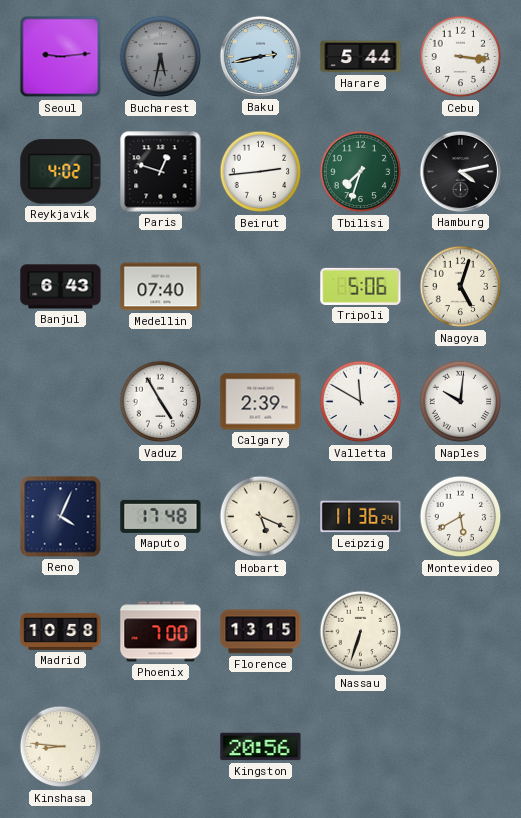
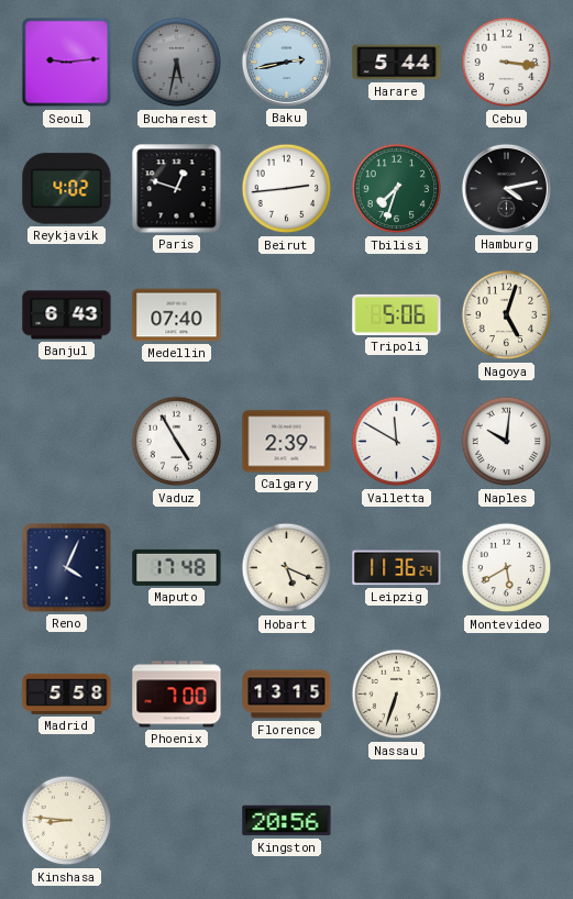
Madrid: 10:58 -> 5:58 (67, 693)
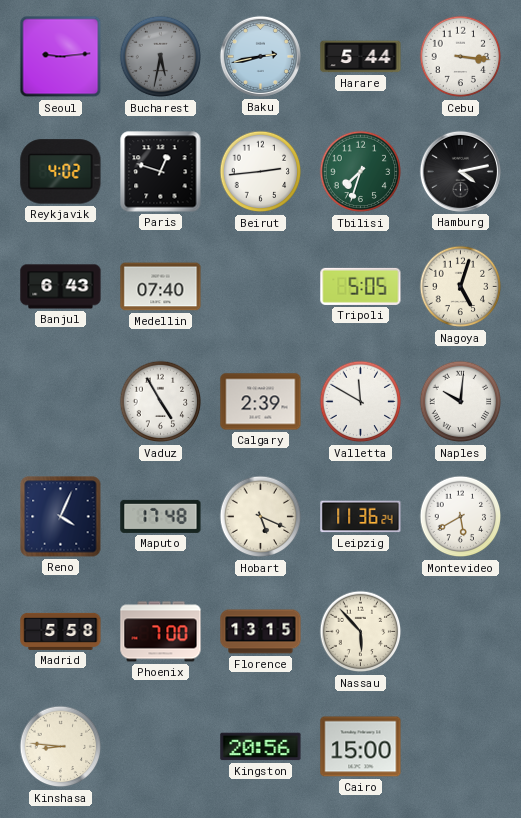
Tripoli: 5:06 -> 5:05 (361, 286)
Nassau: 6:33 -> 5:53 (361, 632)
Cairo: none -> 15:00 (361, 747)
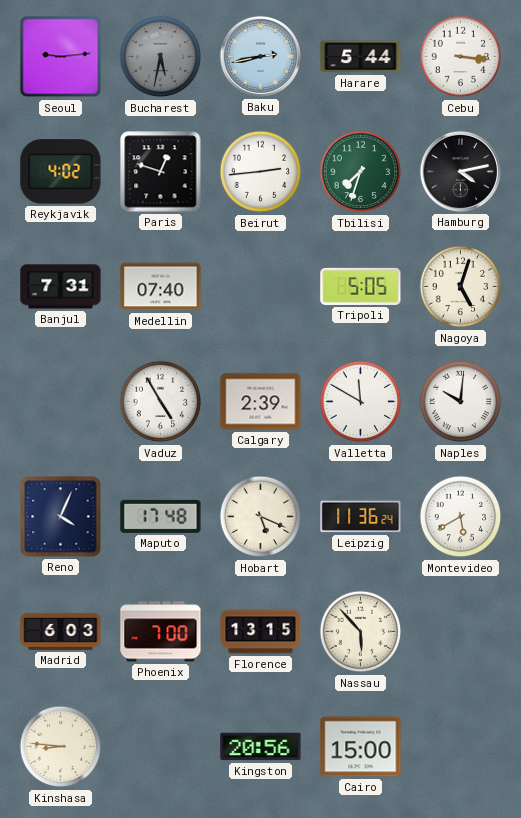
Banjul: 6:43 -> 7:31 (61, 287)
Madrid: 5:58 -> 6:03 (61, 631)
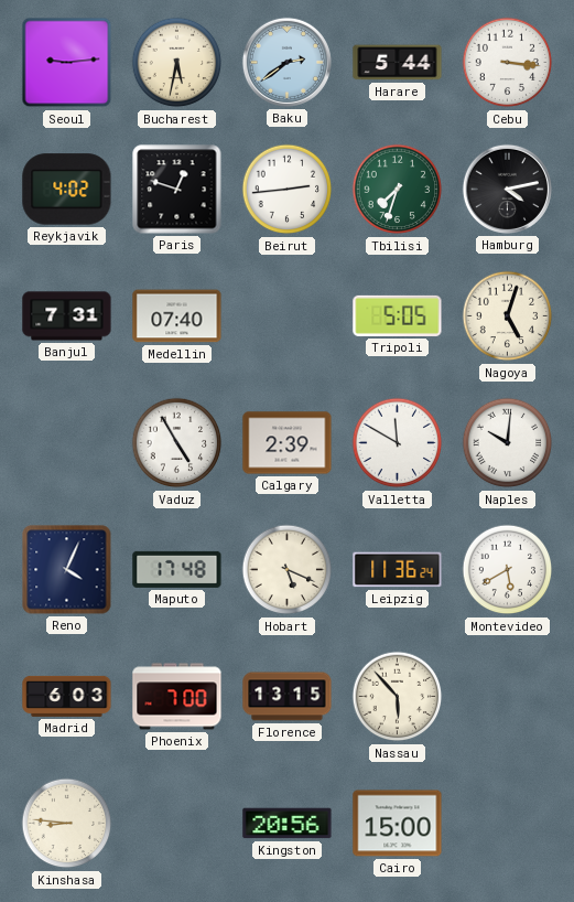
Bucharest dial: grey -> cream (177, 63)
Baku: 2:43 -> 2:39 (286, 62)
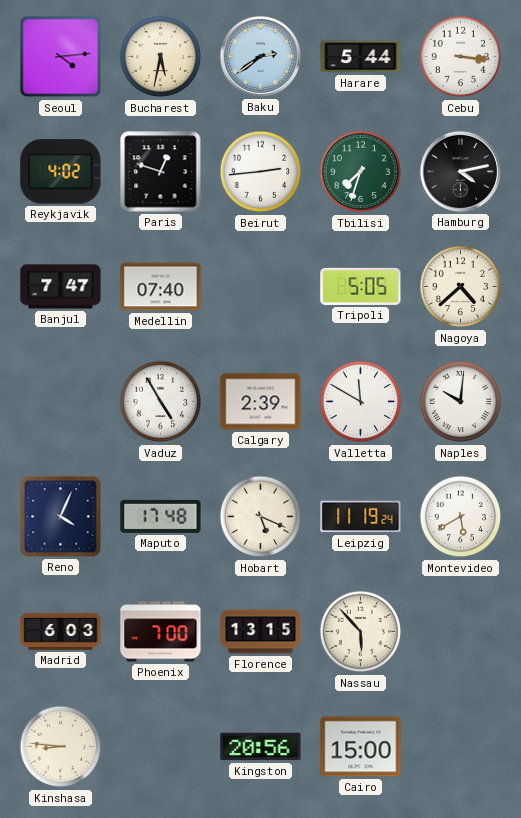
Seoul: 9:14 -> 4:14 (61, 57)
Banjul: 7:31 -> 7:47 (61, 287)
Nagoya: 5:03 -> 4:38 (461, 287)
Leipzig: 11:36 -> 11:19 (361, 517)
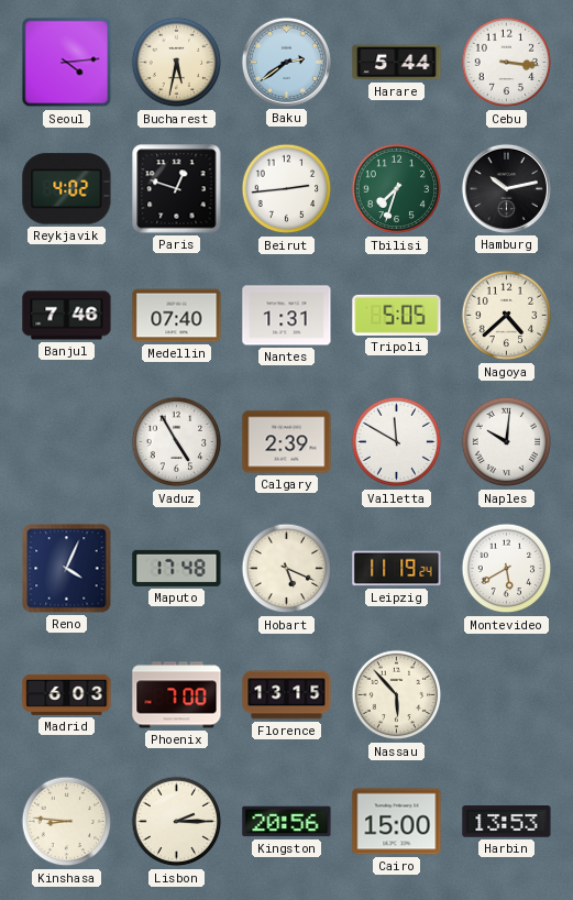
Hamburg: 4:13 -> 10:13 (506, 188)
Banjul: 7:47 -> 7:46 (67, 316)
Nantes: none -> 1:31 (287, 316)
Lisbon: none -> 2:15 (177, 822)
Harbin: none -> 13:53 (507, 822)
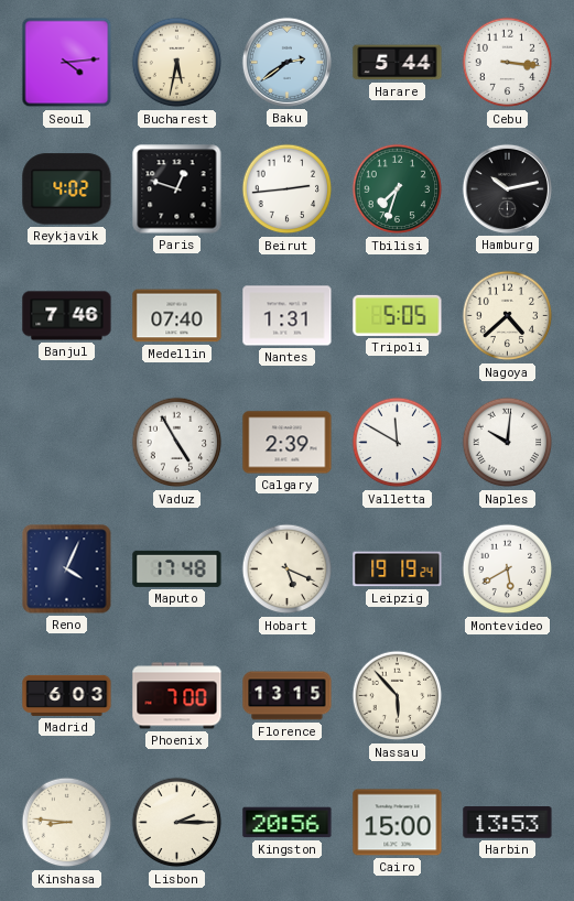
Leipzig: 11:19 -> 19:19 (398, 569)
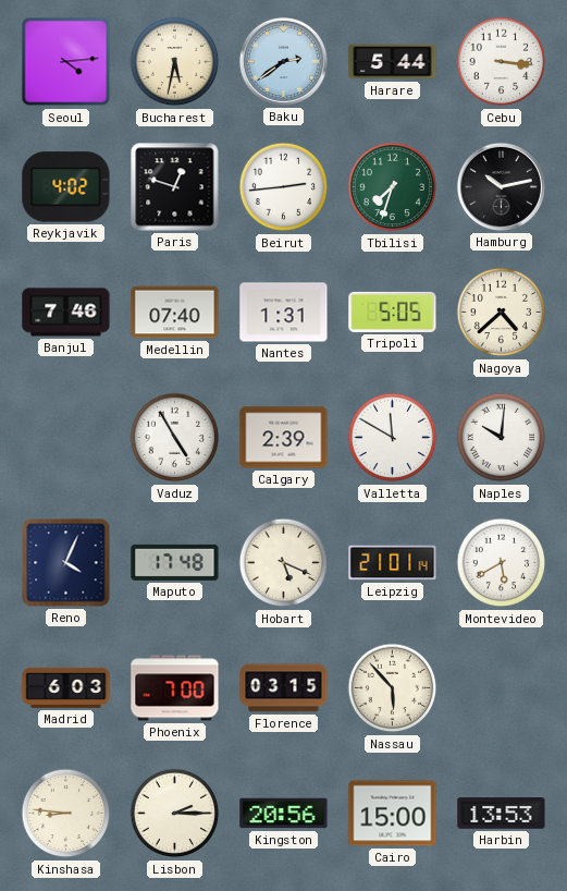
Leipzig: 19:19 -> 21:01 (393, 563)
Florence: 13:15 -> 03:15 (284, 688)
